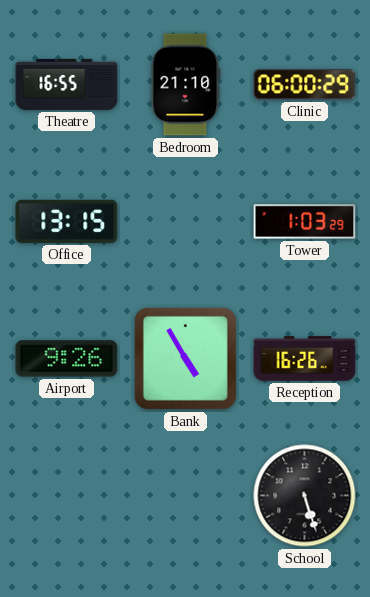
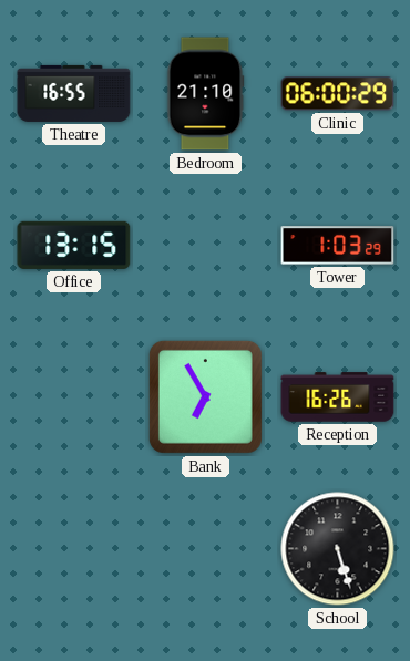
Airport: 9:26 -> none (67, 359)
Bank: 4:55 -> 6:55 (205, 396)
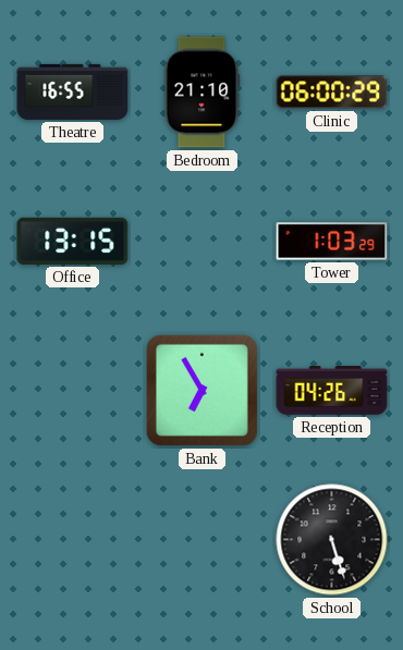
Reception: 16:26 -> 04:26 (332, 391)
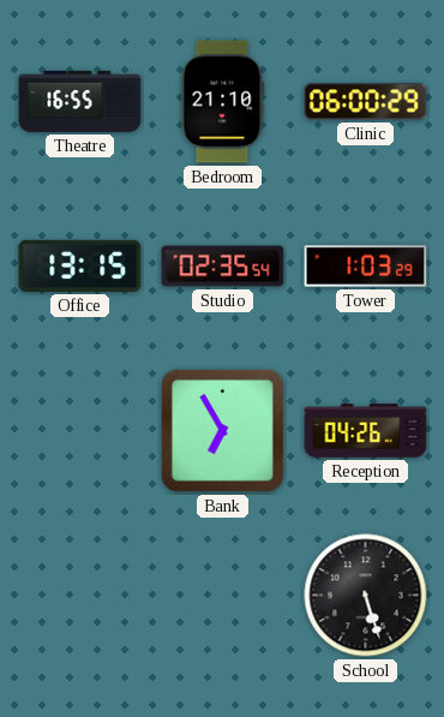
Studio: none -> 02:35 (223, 267)
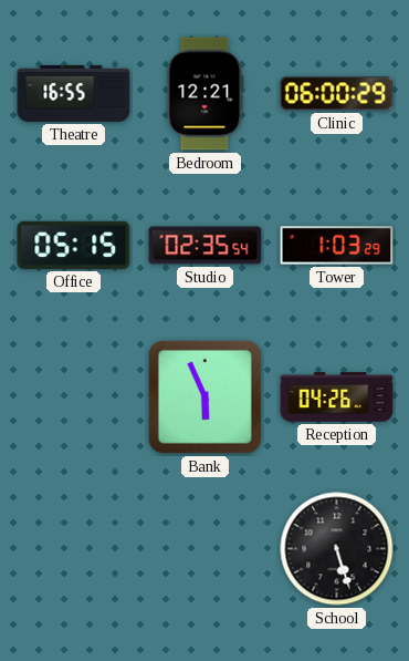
Bedroom: 21:10 -> 12:21 (206, 94)
Office: 13:15 -> 05:15 (74, 245)
Bank: 6:55 -> 5:56 (204, 396)
